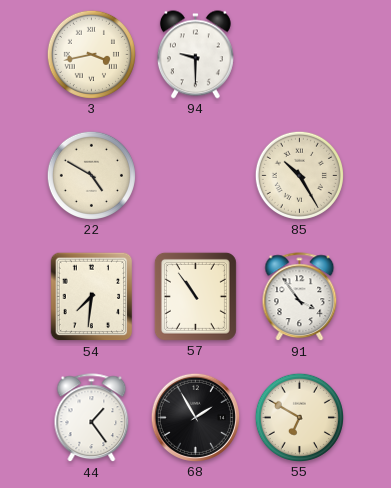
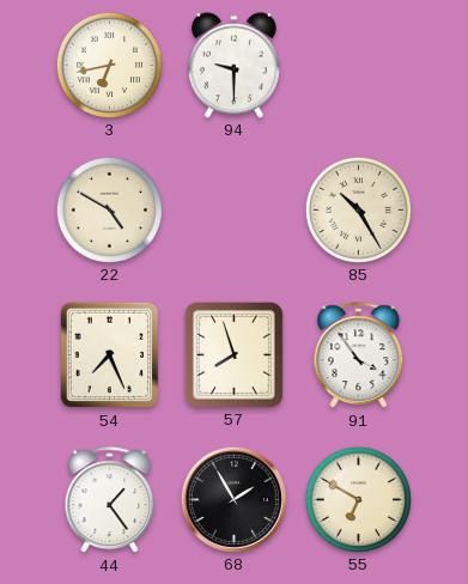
3: 3:43 -> 6:43 (109, 65)
54: 7:31 -> 7:26 (110, 355)
57: 10:54 -> 7:57 (233, 354)
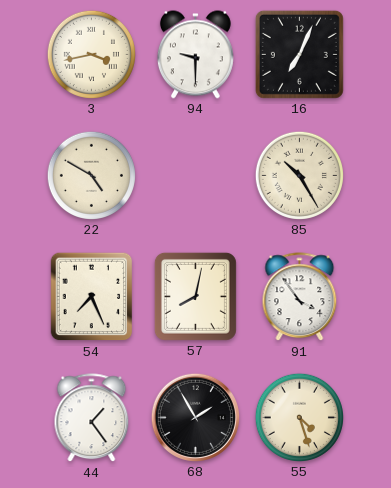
3: 6:43 -> 3:43 (91, 54)
16: none -> 7:04 (299, 54)
57: 7:57 -> 8:02 (195, 296)
55: 6:50 -> 4:27 (299, 417)
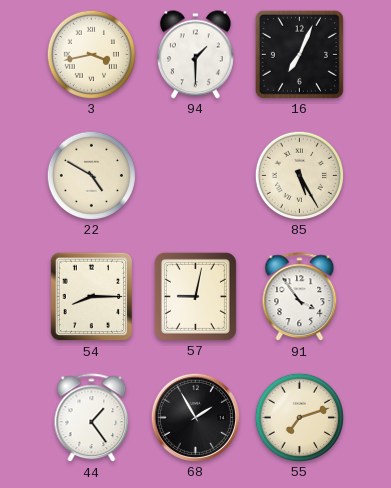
94: 9:30 -> 1:30 (195, 55)
85: 10:25 -> 5:25 (299, 175)
54: 7:26 -> 8:15 (92, 297)
57: 8:02 -> 9:02 (195, 296)
55: 4:27 -> 7:12 (299, 417)
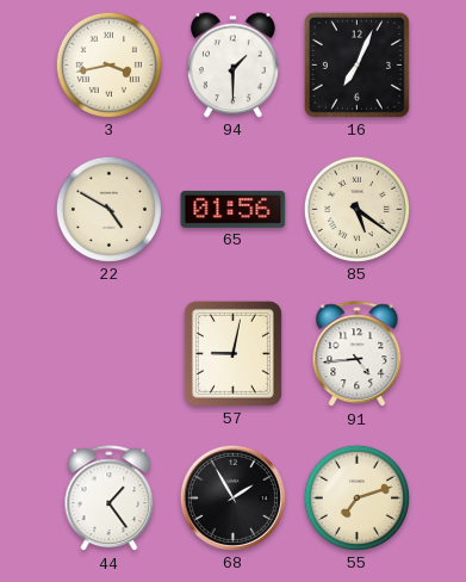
65: none -> 01:56 (234, 209)
85: 5:25 -> 5:21 (356, 209)
54: 8:15 -> none (92, 297)
91: 3:54 -> 4:44 (358, 354)
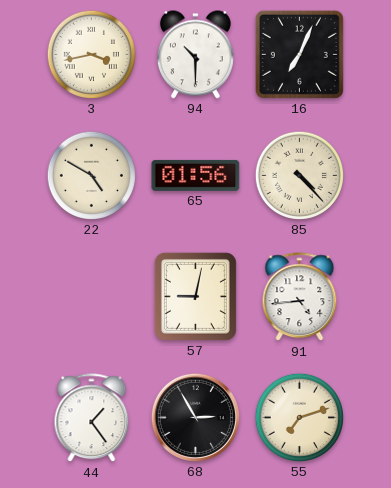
94: 1:30 -> 10:30 (195, 55)
85: 5:21 -> 4:23 (299, 175)
68: 1:55 -> 2:55 (195, 417)
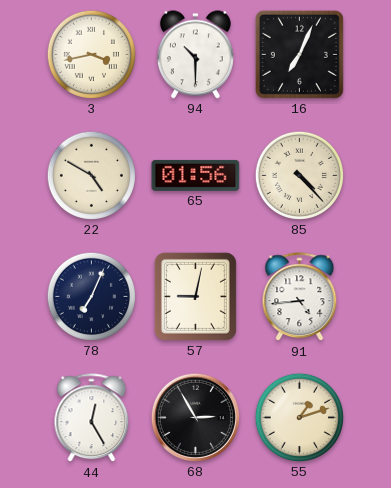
78: none -> 7:04 (91, 296)
44: 1:24 -> 12:25 (92, 418)
55: 7:12 -> 1:12 (299, 417)
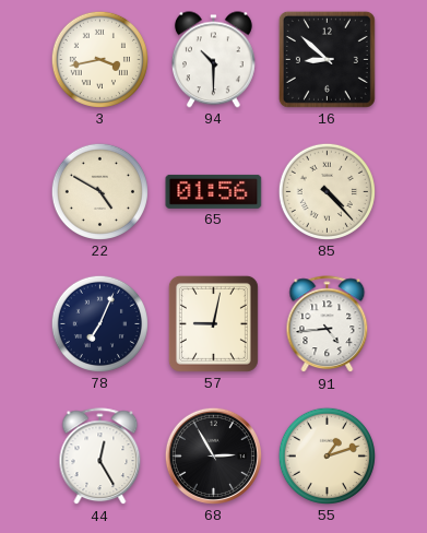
16: 7:04 -> 8:52 (327, 59)
